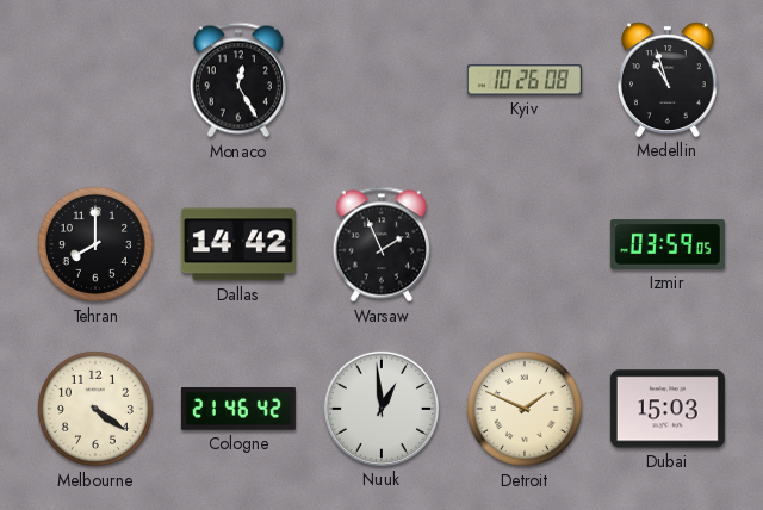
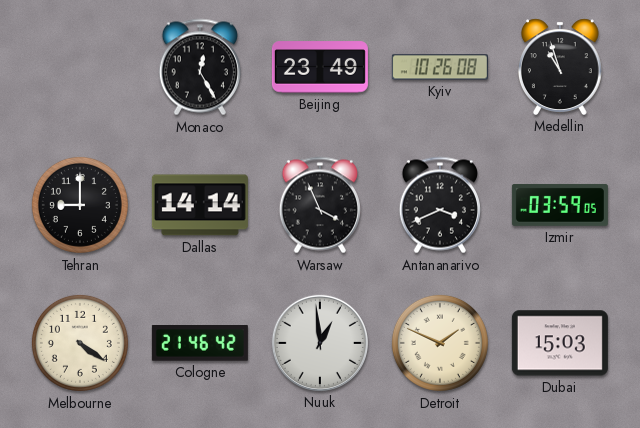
Beijing: none -> 23:49 (320, 67)
Tehran: 8:00 -> 9:00 (80, 205)
Dallas: 14:42 -> 14:14 (200, 205)
Warsaw: 1:56 -> 3:56 (320, 205)
Antananarivo: none -> 3:41 (440, 205)
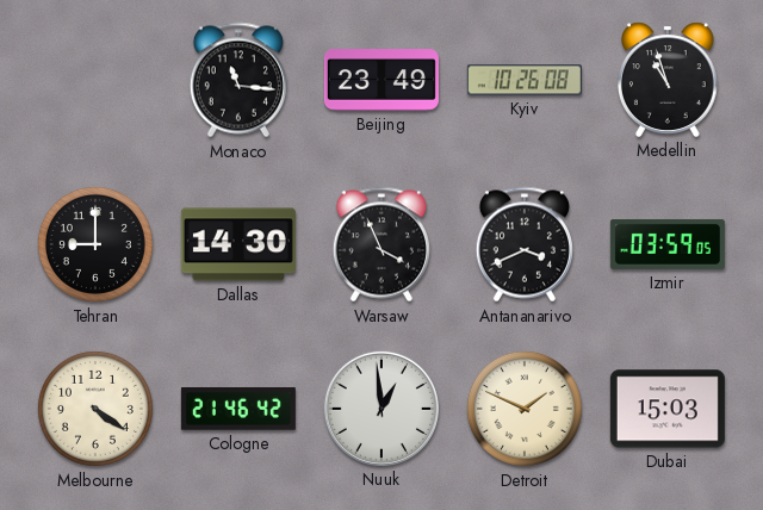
Monaco: 12:25 -> 11:16 (238, 80)
Dallas: 14:14 -> 14:30 (238, 244)
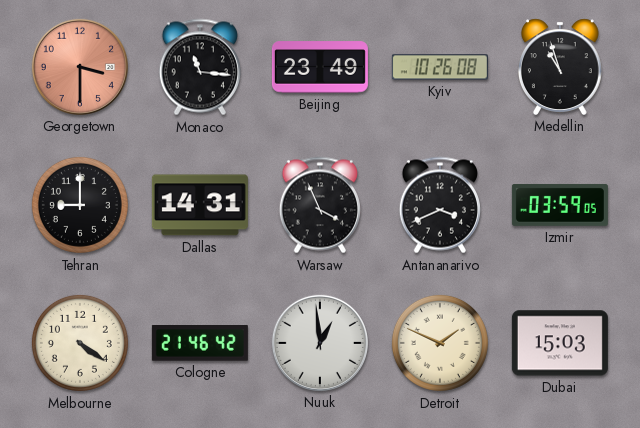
Georgetown: none -> 3:30 (80, 67)
Dallas: 14:30 -> 14:31 (200, 205)
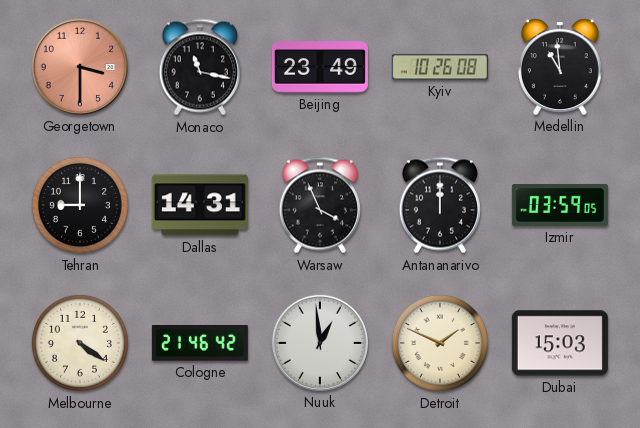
Monaco: 11:16 -> 11:17 (200, 67)
Medellin: 10:57 -> 10:59 (560, 67)
Antananarivo: 3:41 -> 12:00 (440, 205)
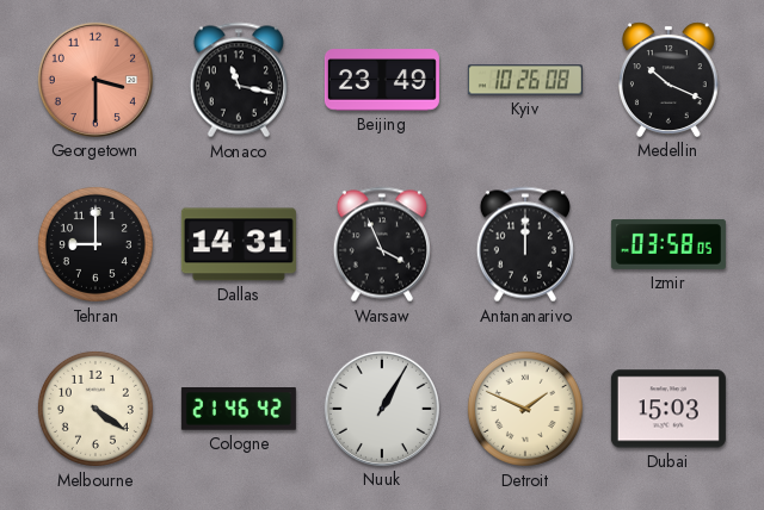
Medellin: 10:59 -> 10:19 (668, 80)
Izmir: 03:59 -> 03:58 (668, 244)
Nuuk: 12:59 -> 1:05 (382, 409)
